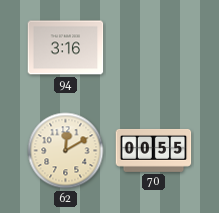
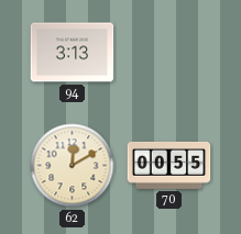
94: 3:16 -> 3:13 (73, 53)
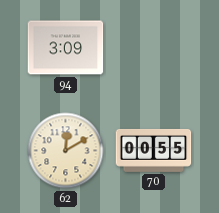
94: 3:13 -> 3:09 (66, 48)
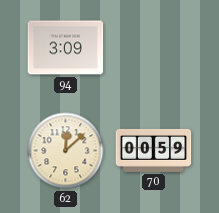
62: 12:10 -> 12:08 (66, 151)
70: 00:55 -> 00:59 (154, 150)
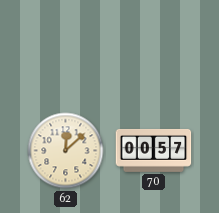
94: 3:09 -> none (66, 48)
70: 00:59 -> 00:57 (154, 150)
